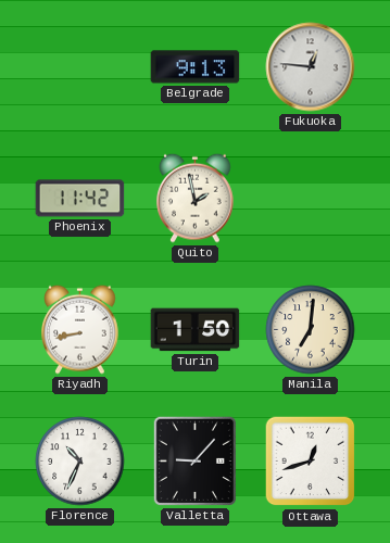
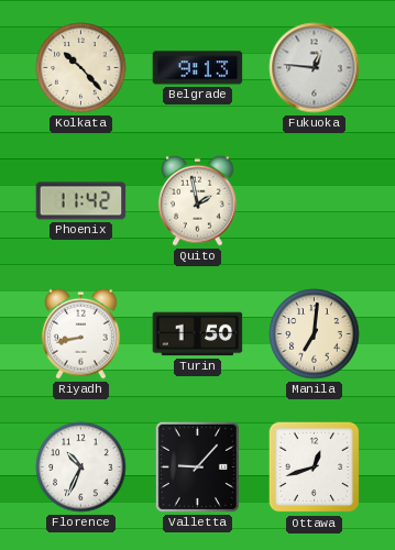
Kolkata: none -> 10:23 (81, 68)
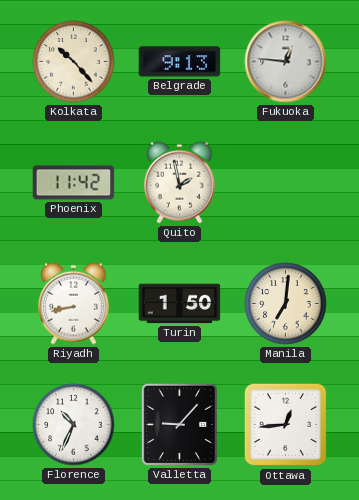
Ottawa: 12:42 -> 12:44 (286, 425)
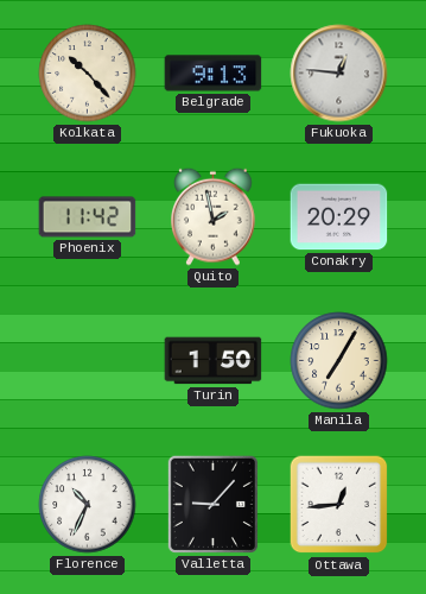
Conakry: none -> 20:29 (339, 217)
Riyadh: 8:43 -> none (74, 303)
Manila: 7:01 -> 7:05 (339, 361)
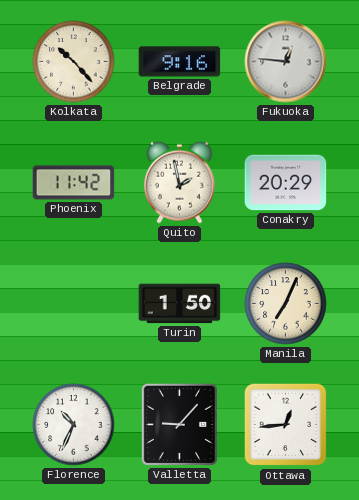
Belgrade: 9:13 -> 9:16 (180, 62)
Manila: 7:05 -> 7:04 (286, 304)
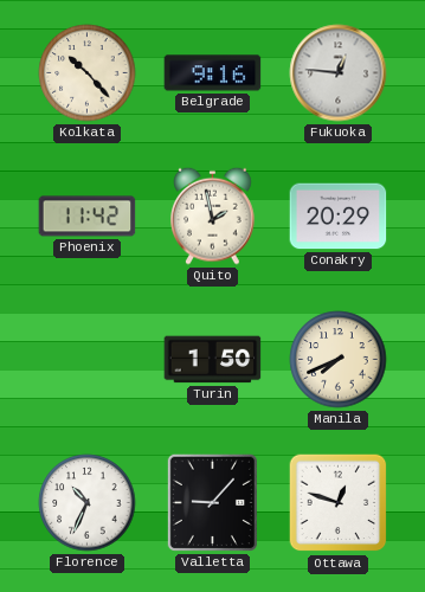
Manila: 7:04 -> 7:41 (339, 360)
Ottawa: 12:44 -> 12:48 (339, 503)
